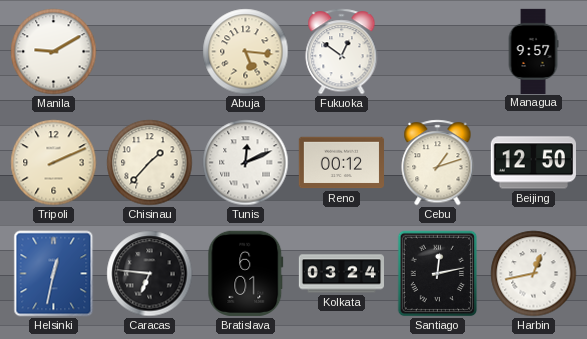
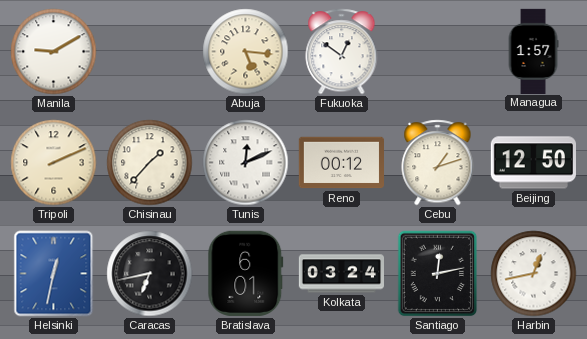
Managua: 9:57 -> 1:57 (533, 51)
Caracas: 6:46 -> 6:43 (150, 274)
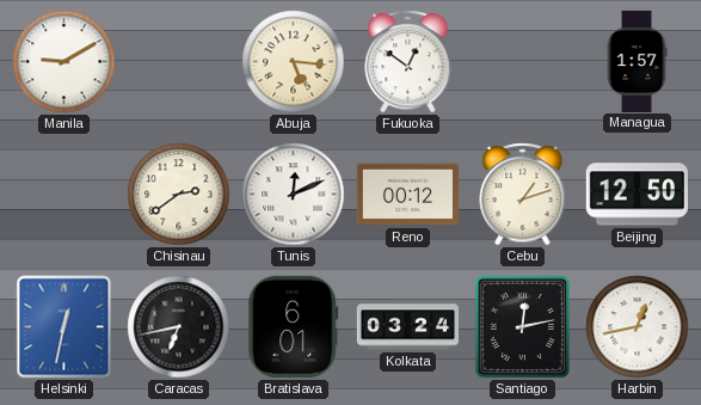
Tripoli: 2:11 -> none (54, 163)
Chisinau: 1:37 -> 2:39 (179, 195)
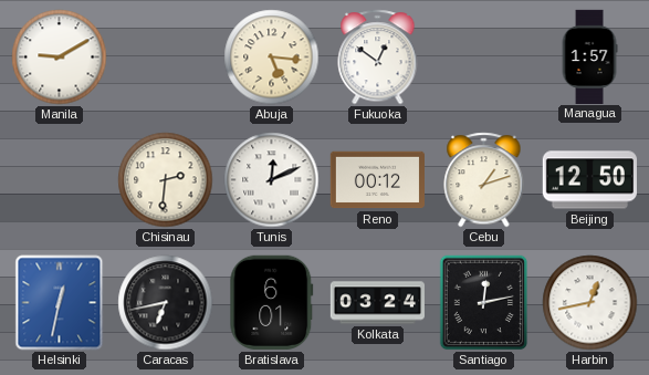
Chisinau: 2:39 -> 2:31 (166, 180)
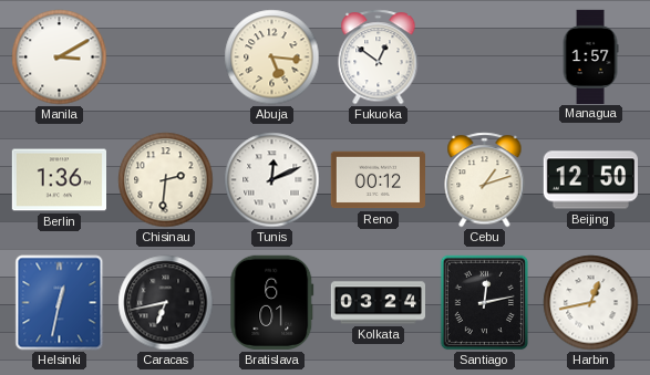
Manila: 9:10 -> 3:10 (60, 58)
Berlin: none -> 1:36 (59, 180)
